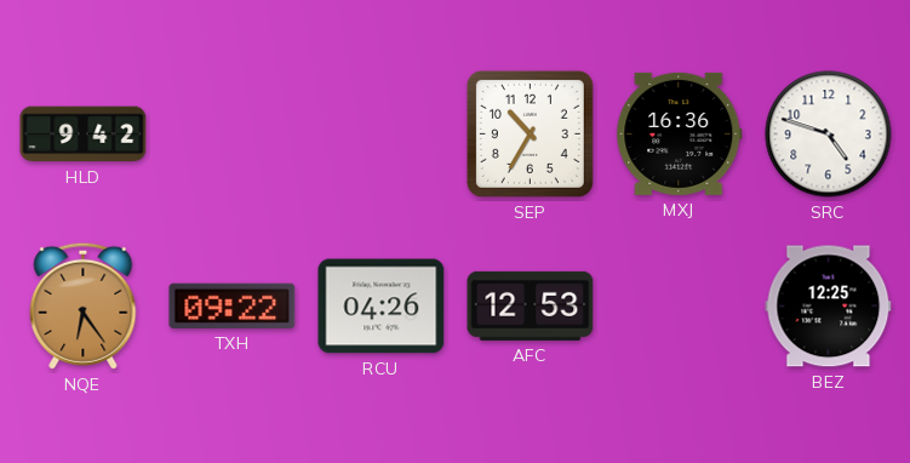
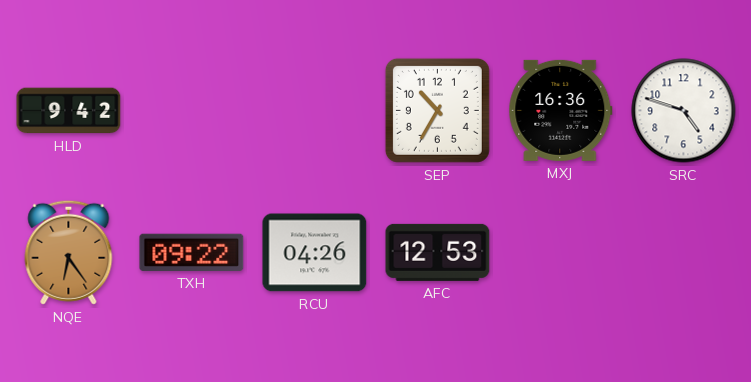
BEZ: 12:25 -> none (829, 307)
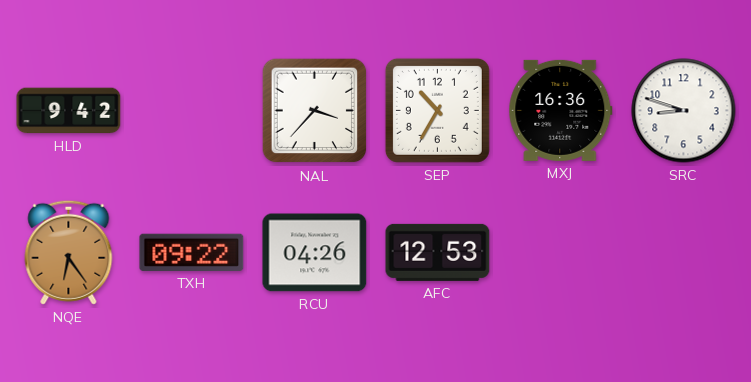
NAL: none -> 3:37 (315, 111)
SRC: 4:48 -> 8:48 (684, 111)
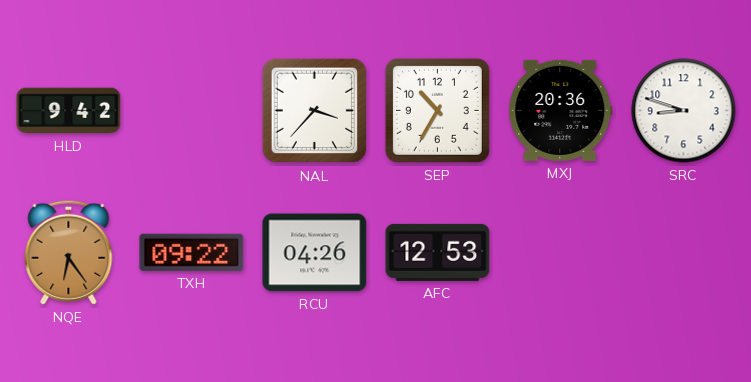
MXJ: 16:36 -> 20:36 (561, 110)
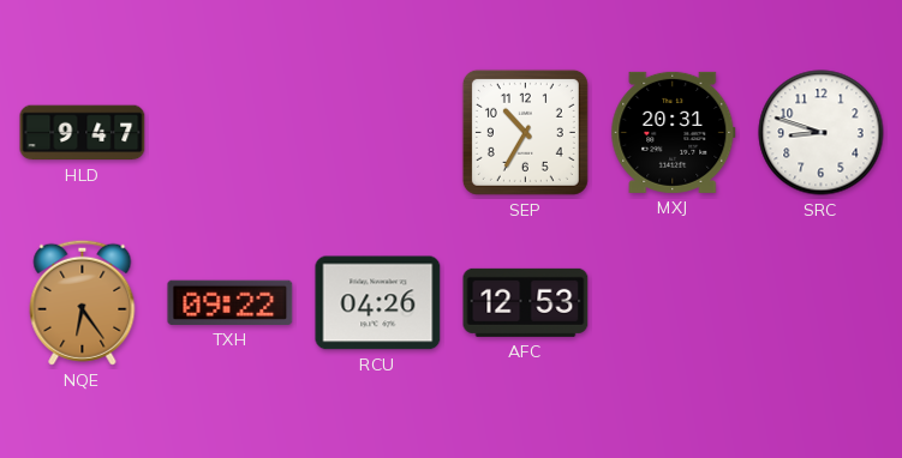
HLD: 9:42 -> 9:47 (83, 133)
NAL: 3:37 -> none (315, 111)
MXJ: 20:36 -> 20:31 (674, 132)
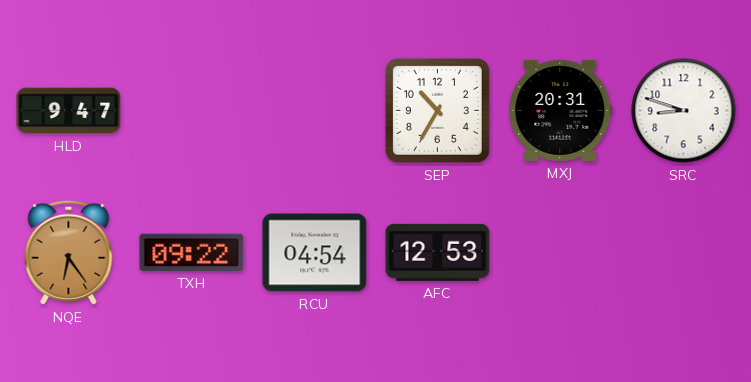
RCU: 04:26 -> 04:54 (315, 253)
